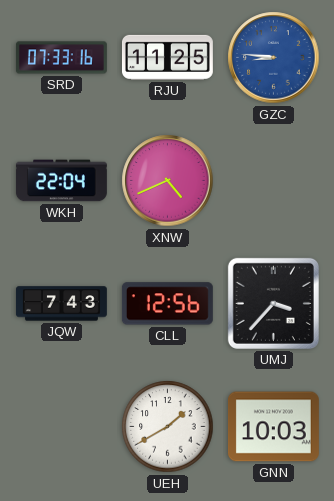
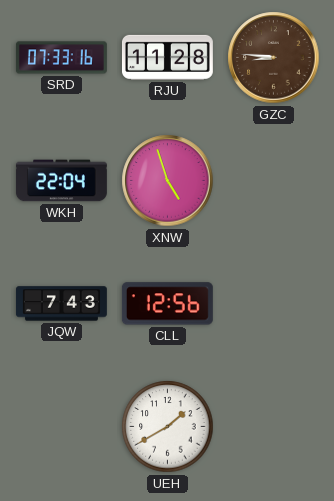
RJU: 11:25 -> 11:28 (167, 57)
GZC dial: blue -> brown (274, 58)
XNW: 4:41 -> 4:57 (168, 181)
UMJ: 3:37 -> none (273, 303)
GNN: 10:03 -> none (273, 427)
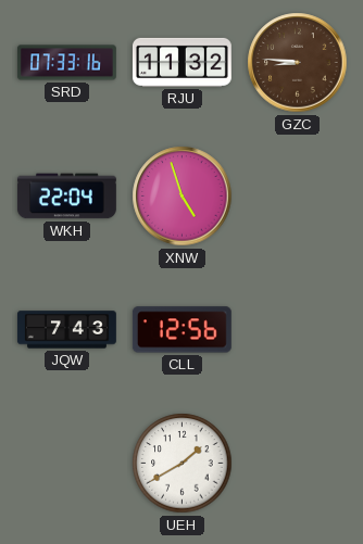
RJU: 11:28 -> 11:32 (181, 62)
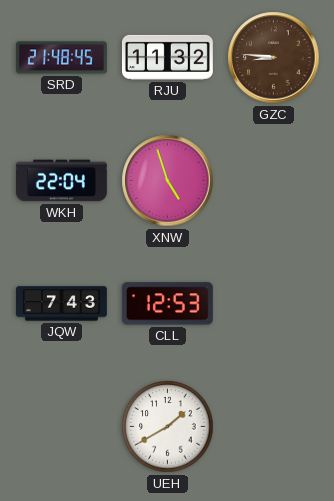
SRD: 07:33 -> 21:48 (61, 58)
CLL: 12:56 -> 12:53 (167, 304)
